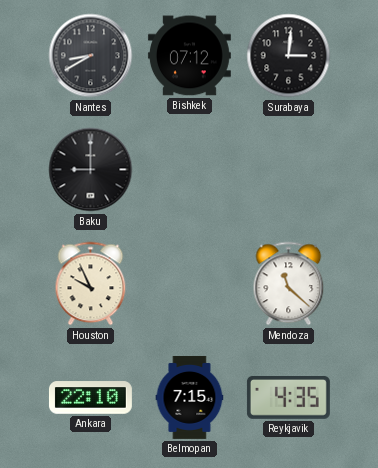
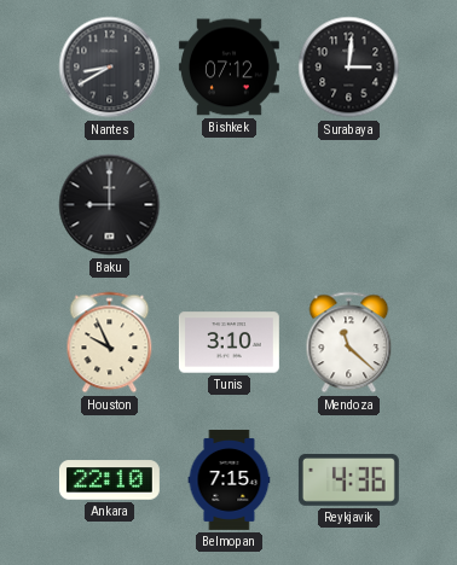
Tunis: none -> 3:10 (228, 343)
Reykjavik: 4:35 -> 4:36 (348, 480)
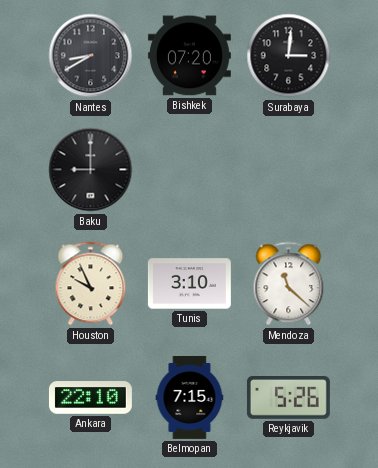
Bishkek: 07:12 -> 07:20 (189, 56)
Reykjavik: 4:36 -> 5:26 (288, 398)
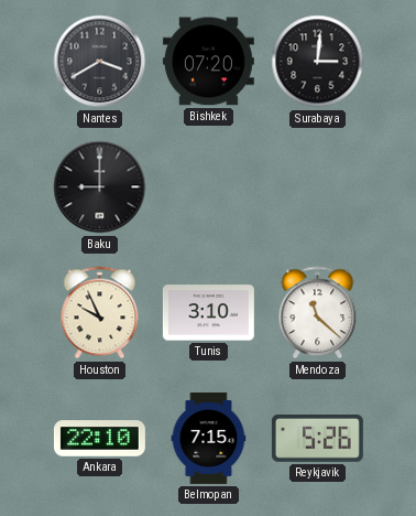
Nantes: 8:40 -> 3:40 (100, 62)
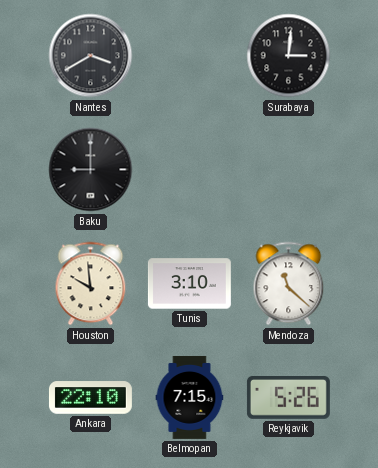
Bishkek: 07:20 -> none (208, 62)
Houston: 9:56 -> 9:59 (91, 284)
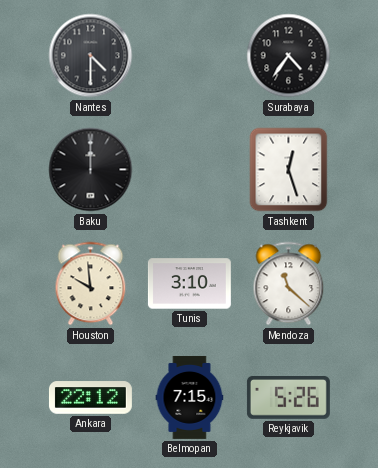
Nantes: 3:40 -> 4:30 (91, 56)
Surabaya: 3:01 -> 4:36 (289, 56)
Baku: 9:00 -> 12:00 (91, 170)
Tashkent: none -> 12:27 (289, 170)
Ankara: 22:10 -> 22:12 (90, 398)
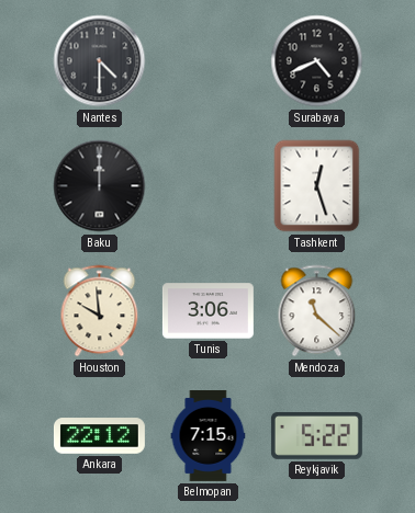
Surabaya: 4:36 -> 4:41 (317, 61)
Tunis: 3:10 -> 3:06 (207, 311)
Reykjavik: 5:26 -> 5:22 (316, 436)
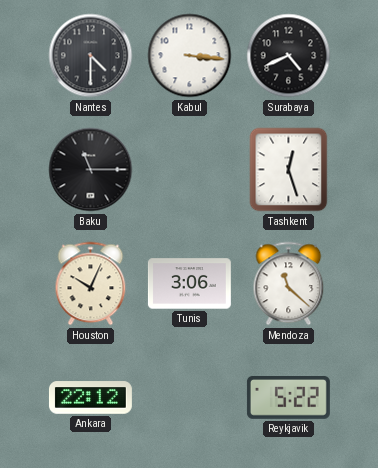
Kabul: none -> 3:16 (190, 56)
Baku: 12:00 -> 11:15 (91, 170)
Houston: 9:59 -> 10:04 (91, 284)
Belmopan: 7:15 -> none (209, 435)
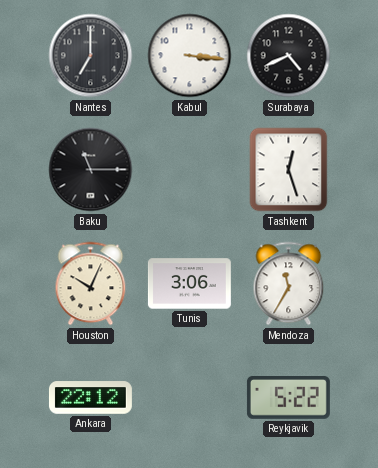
Nantes: 4:30 -> 7:00 (91, 56)
Mendoza: 11:22 -> 11:35 (289, 284)
